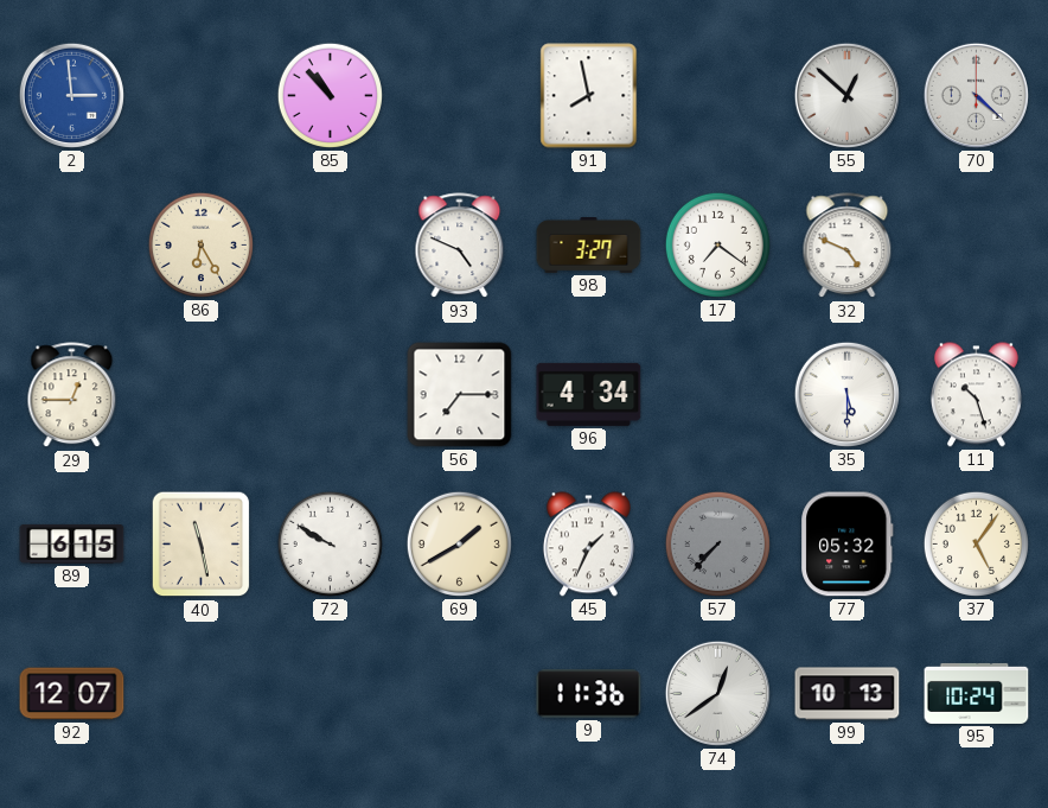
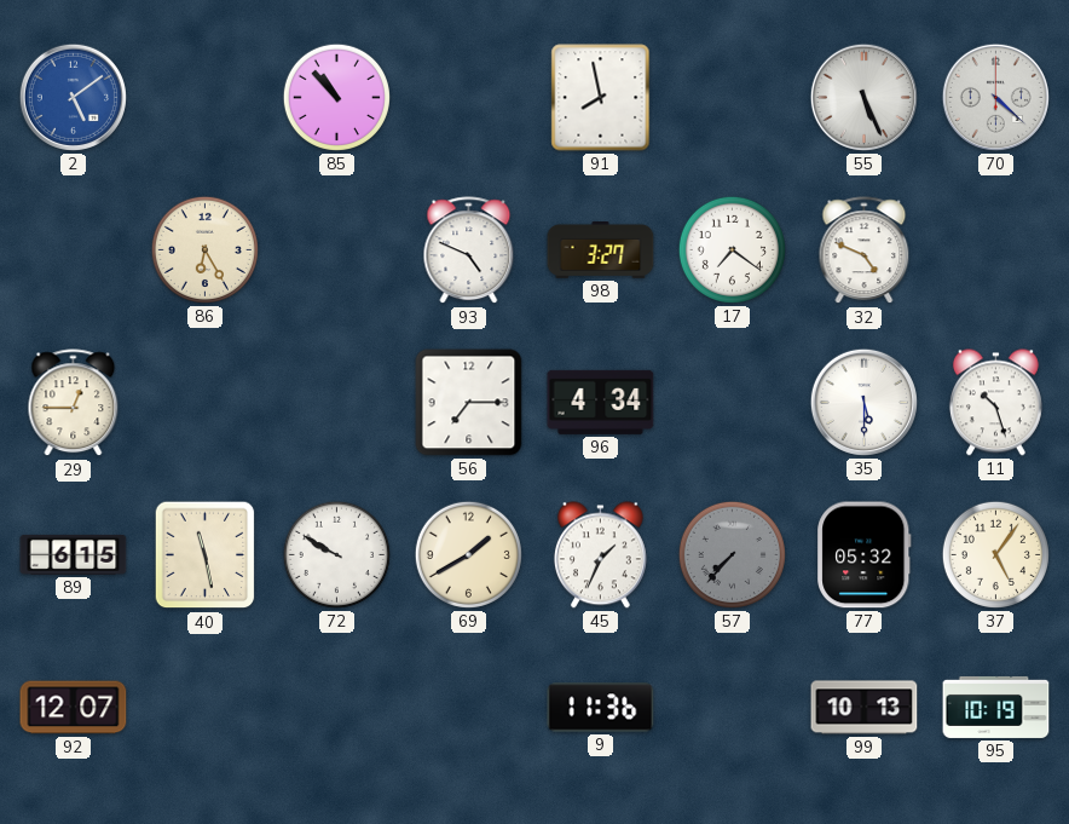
2: 2:59 -> 5:09 (73, 97)
55: 12:52 -> 5:26 (863, 97)
74: 12:39 -> none (717, 693)
95: 10:24 -> 10:19 (996, 707)
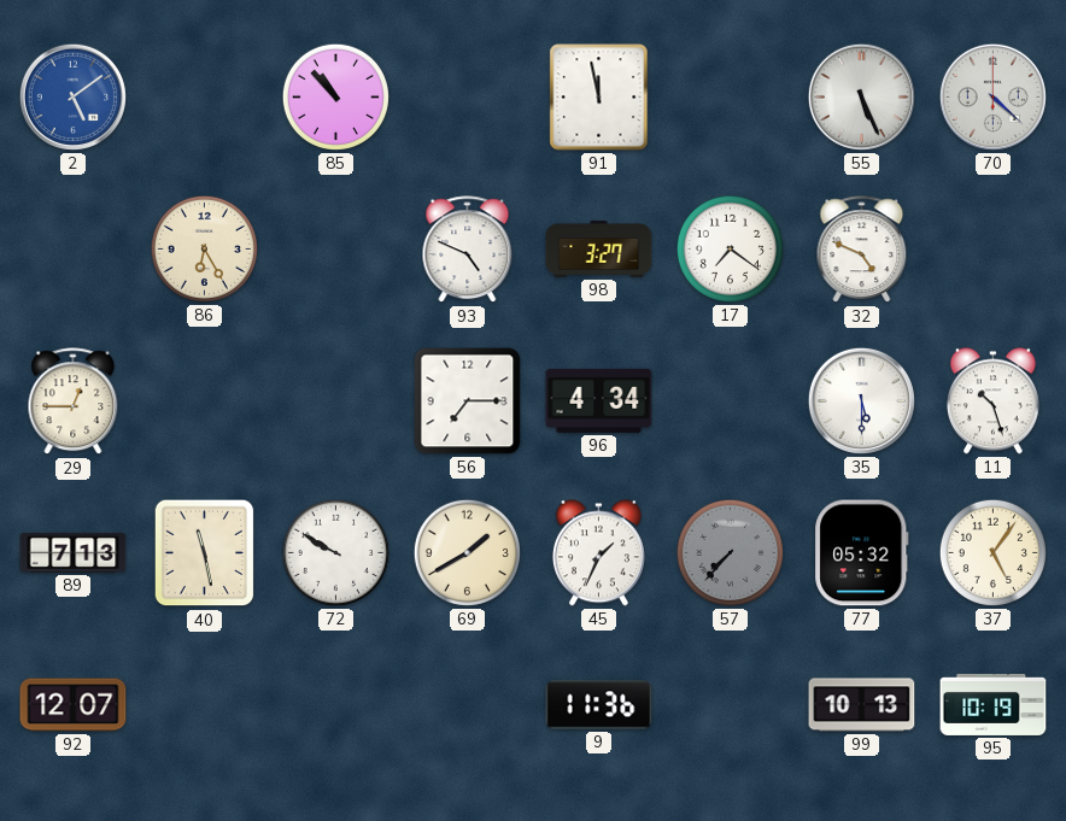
91: 7:58 -> 11:58 (599, 98)
89: 6:15 -> 7:13 (74, 552)
